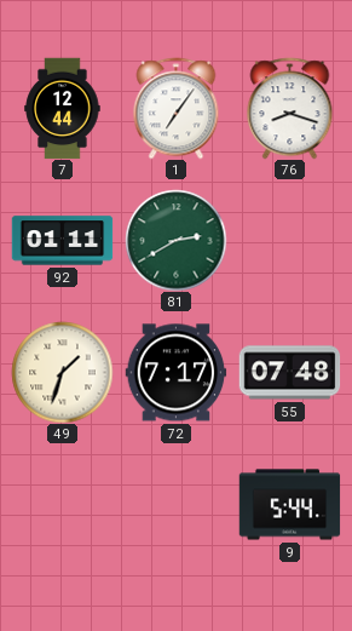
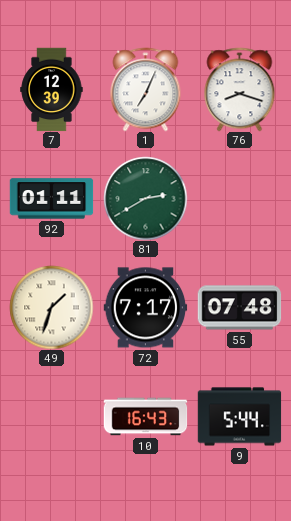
7: 12:44 -> 12:39 (52, 89)
1: 7:06 -> 7:04 (146, 89)
10: none -> 16:43 (145, 417)
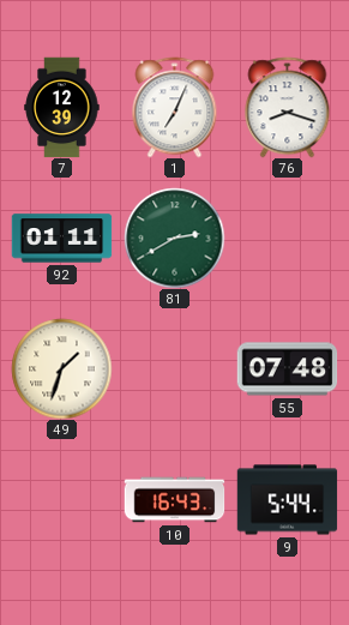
72: 7:17 -> none (145, 308)
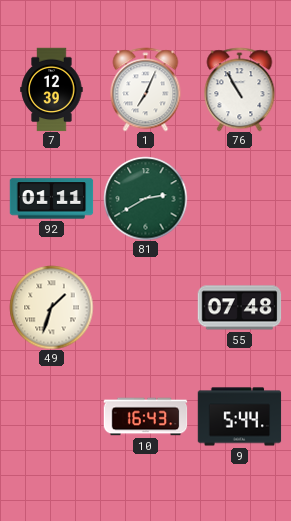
76: 8:18 -> 10:55 (240, 89)
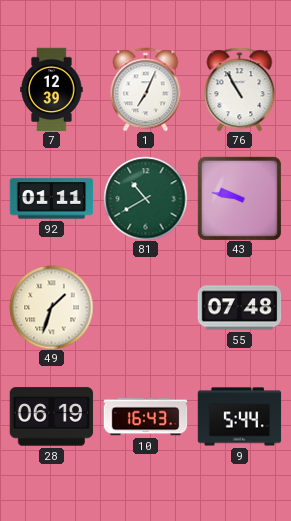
81: 2:40 -> 10:40 (145, 198)
43: none -> 9:47 (239, 198)
28: none -> 06:19 (51, 417)
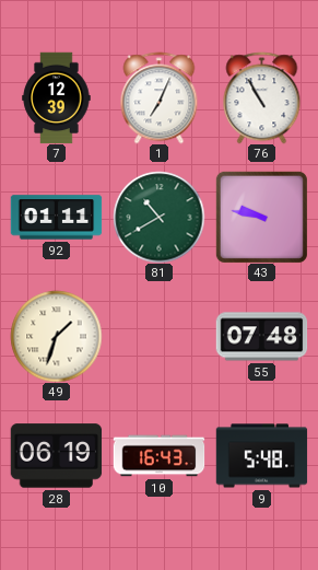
9: 5:44 -> 5:48 (261, 456)
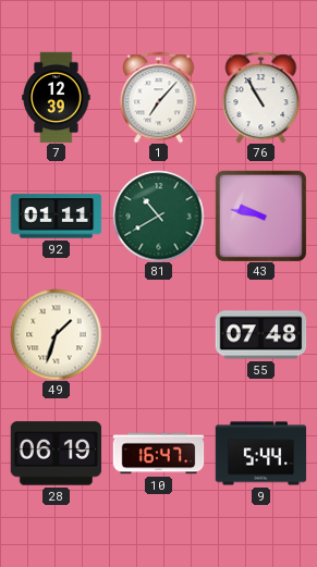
1: 7:04 -> 7:07 (159, 97)
10: 16:43 -> 16:47 (158, 454)
9: 5:48 -> 5:44 (260, 454)
